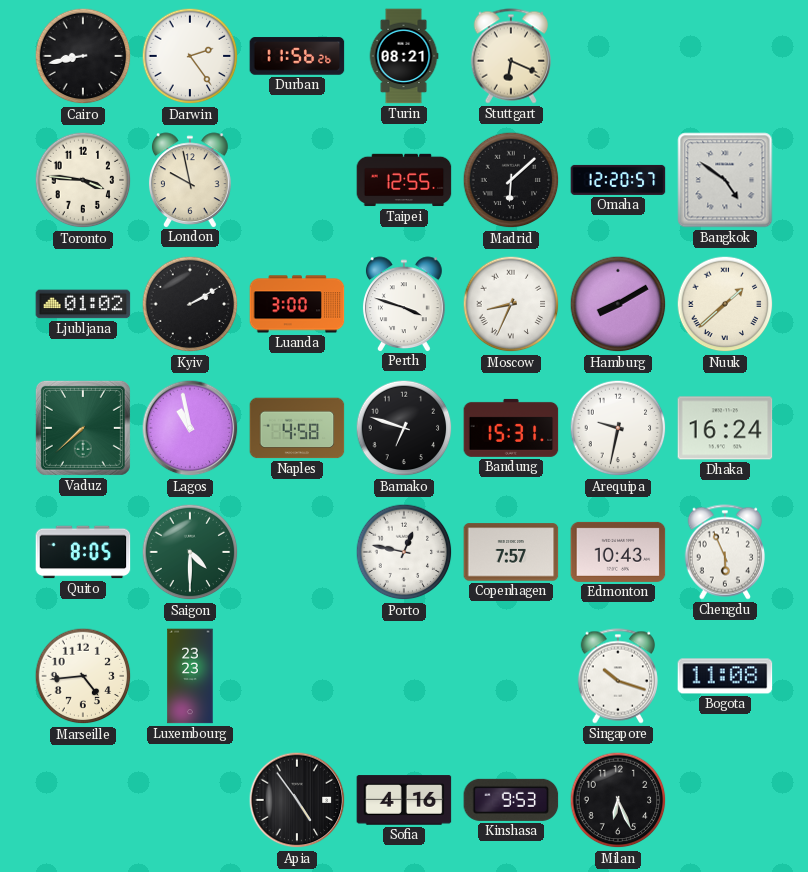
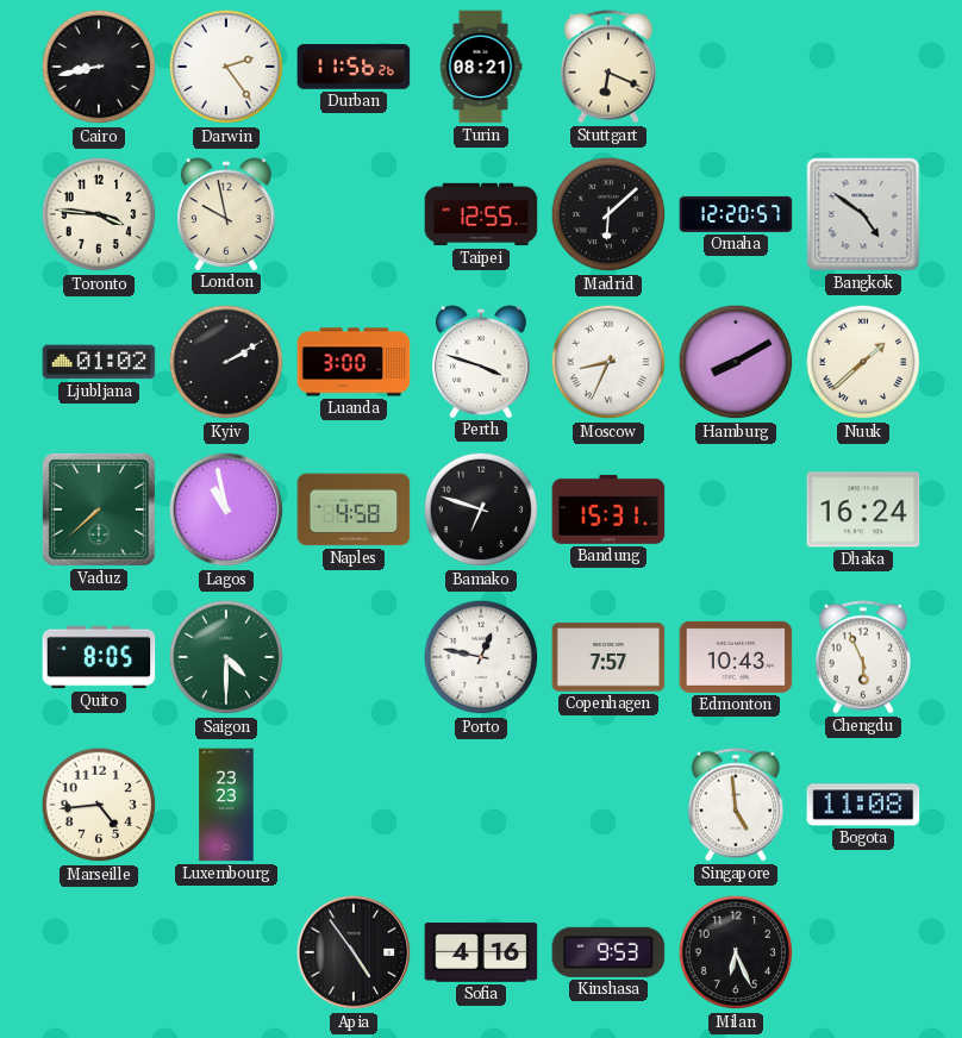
Arequipa: 9:32 -> none (618, 428)
Singapore: 10:18 -> 4:59 (735, 805)
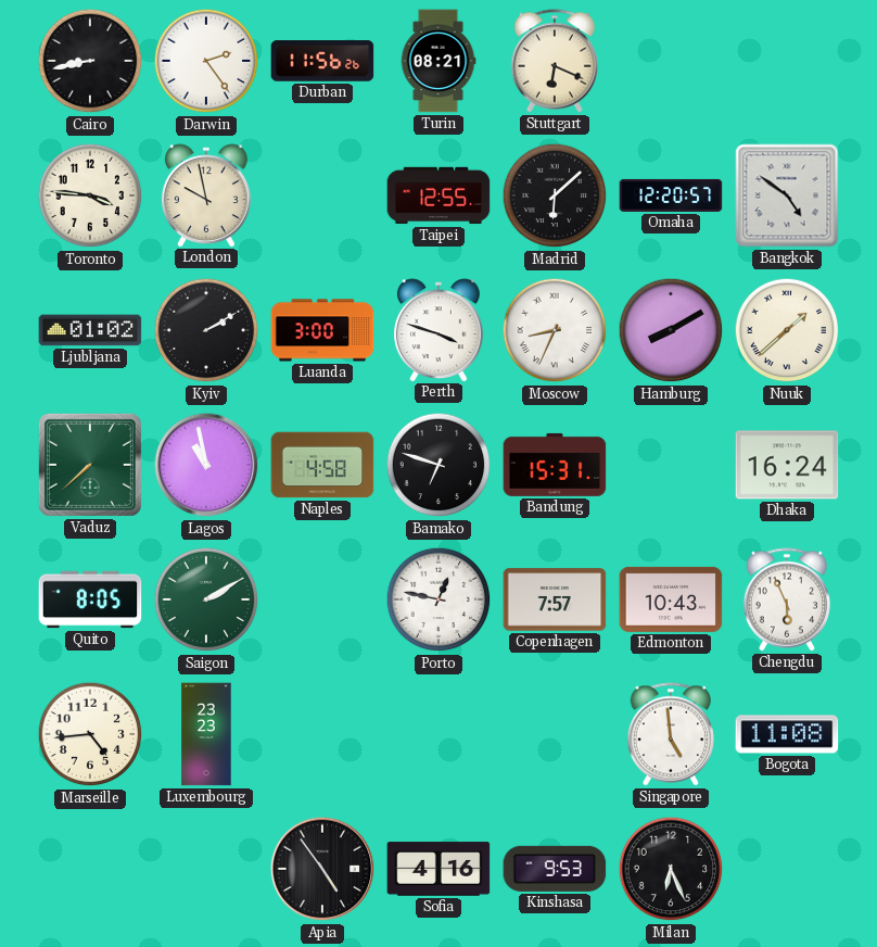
Saigon: 4:30 -> 2:10 (206, 599)
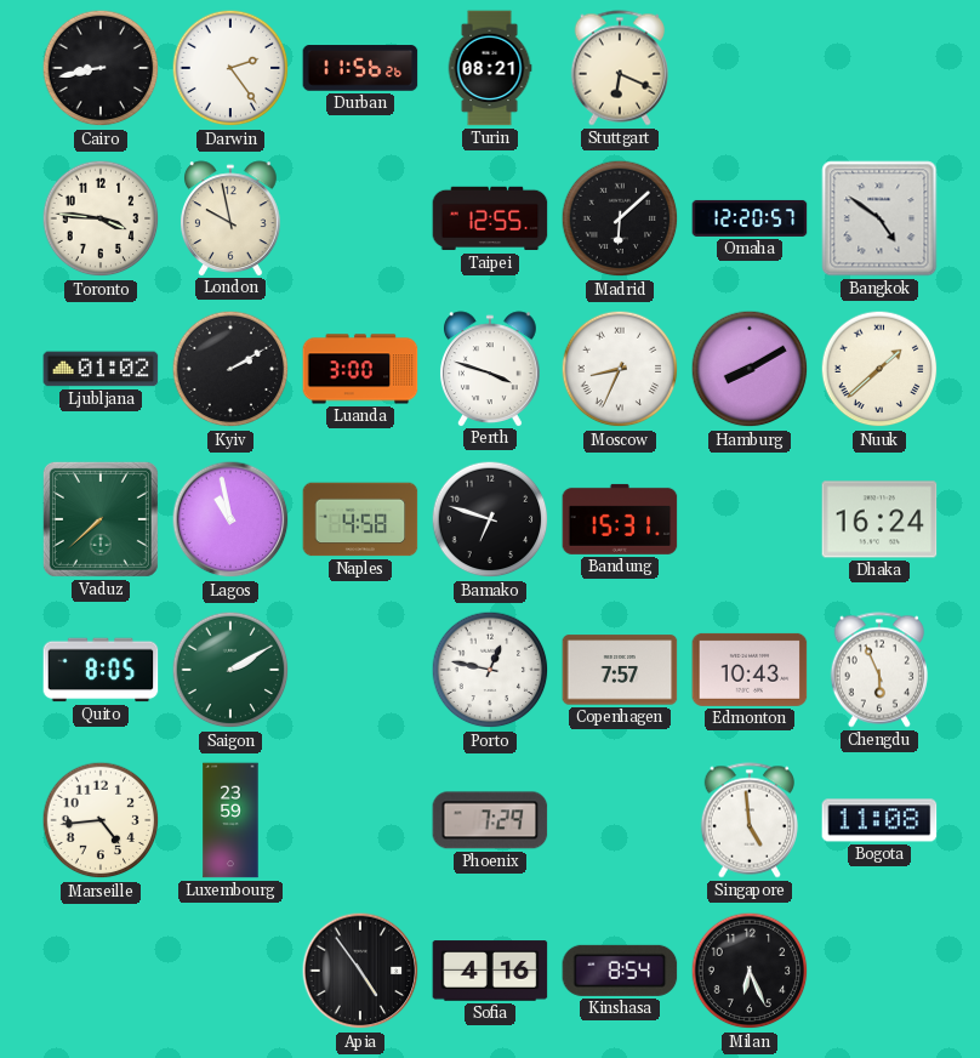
Luxembourg: 23:23 -> 23:59 (230, 820)
Phoenix: none -> 7:29 (490, 820)
Kinshasa: 9:53 -> 8:54 (620, 971)
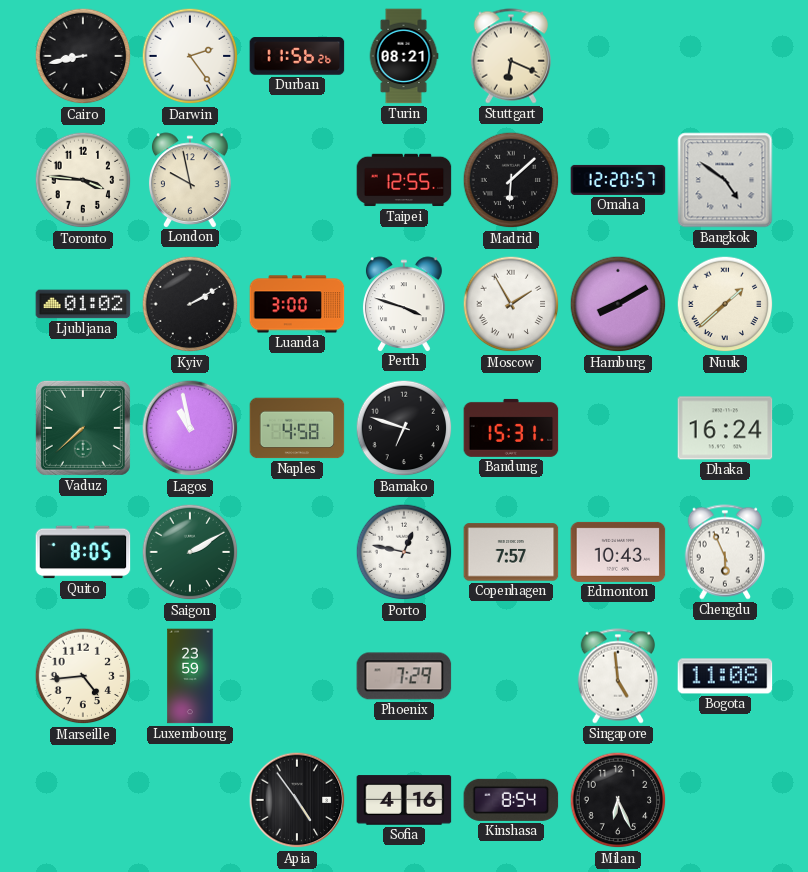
Moscow: 8:34 -> 1:55 (511, 304)
